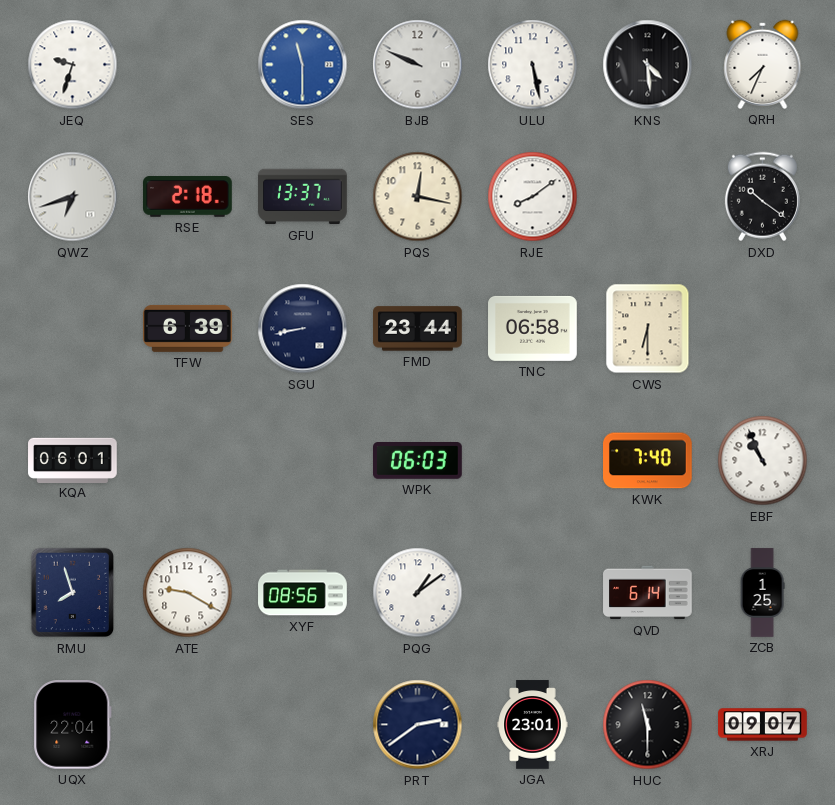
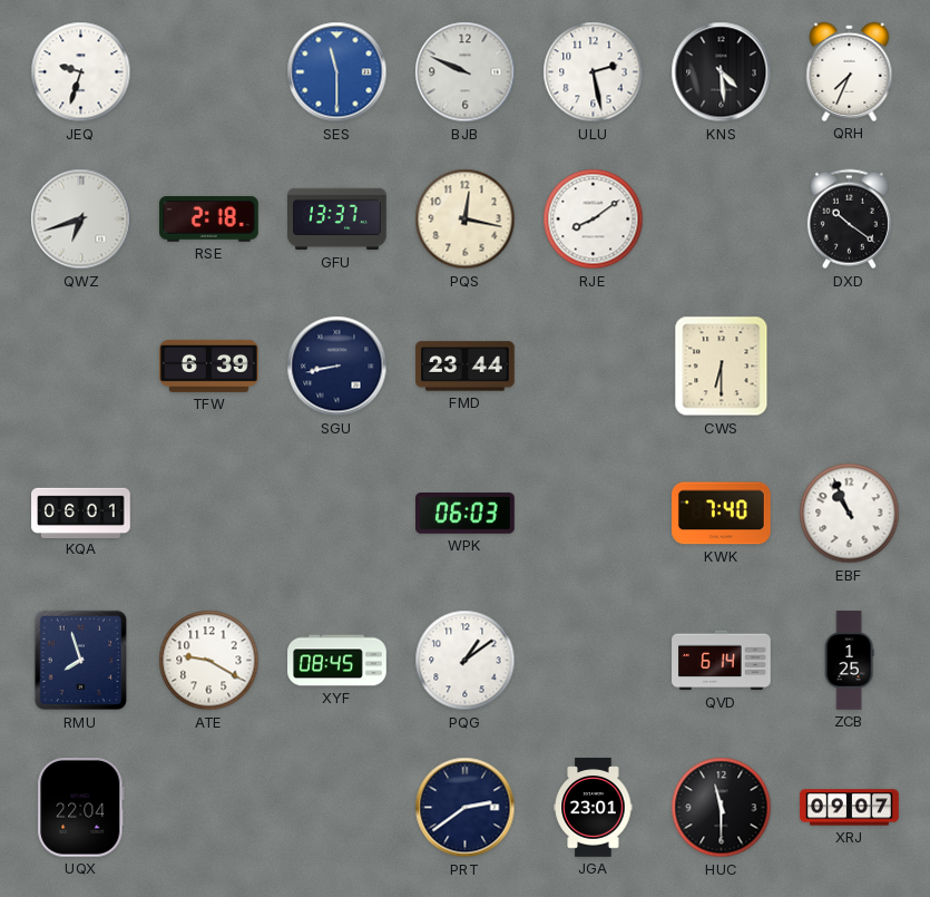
ULU: 5:28 -> 2:28 (594, 72)
TNC: 06:58 -> none (533, 328)
XYF: 08:56 -> 08:45 (337, 661)
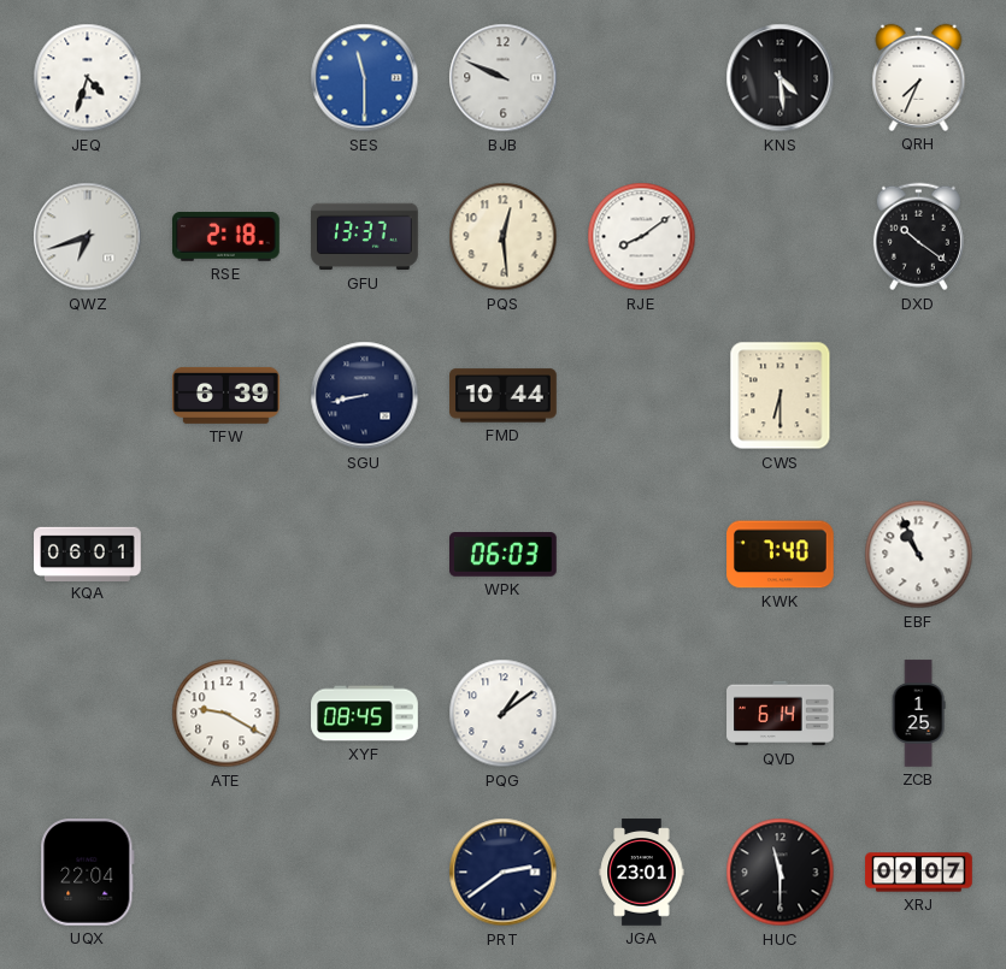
JEQ: 9:33 -> 4:33 (88, 78)
ULU: 2:28 -> none (594, 72)
PQS: 12:17 -> 12:29 (504, 237)
FMD: 23:44 -> 10:44 (504, 396)
RMU: 7:57 -> none (81, 661)
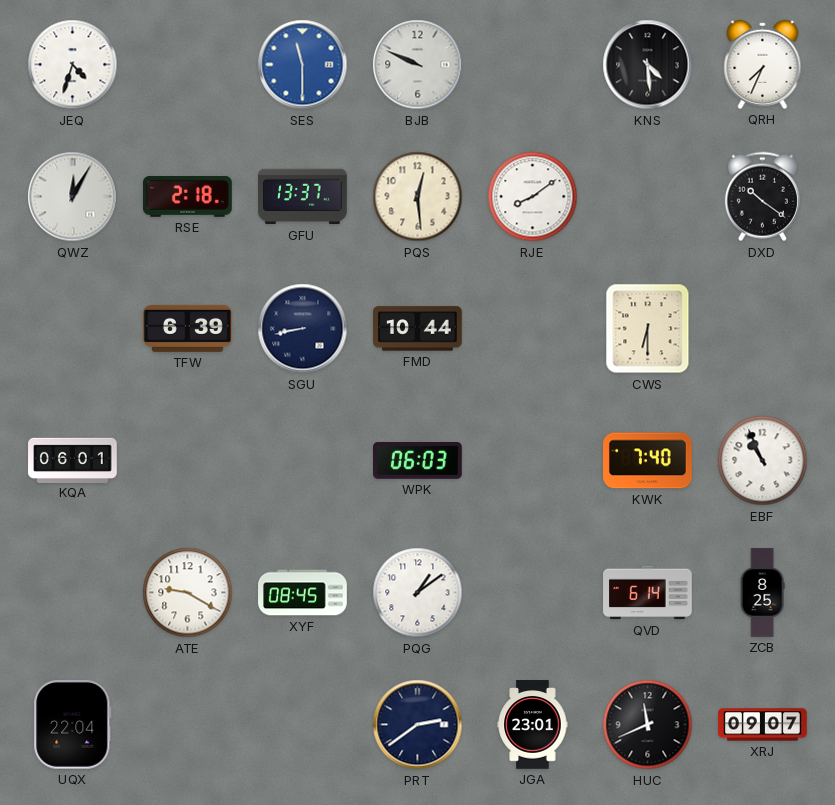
QWZ: 6:42 -> 12:05 (73, 197)
ZCB: 1:25 -> 8:25 (762, 593)
HUC: 11:30 -> 11:41 (648, 725)
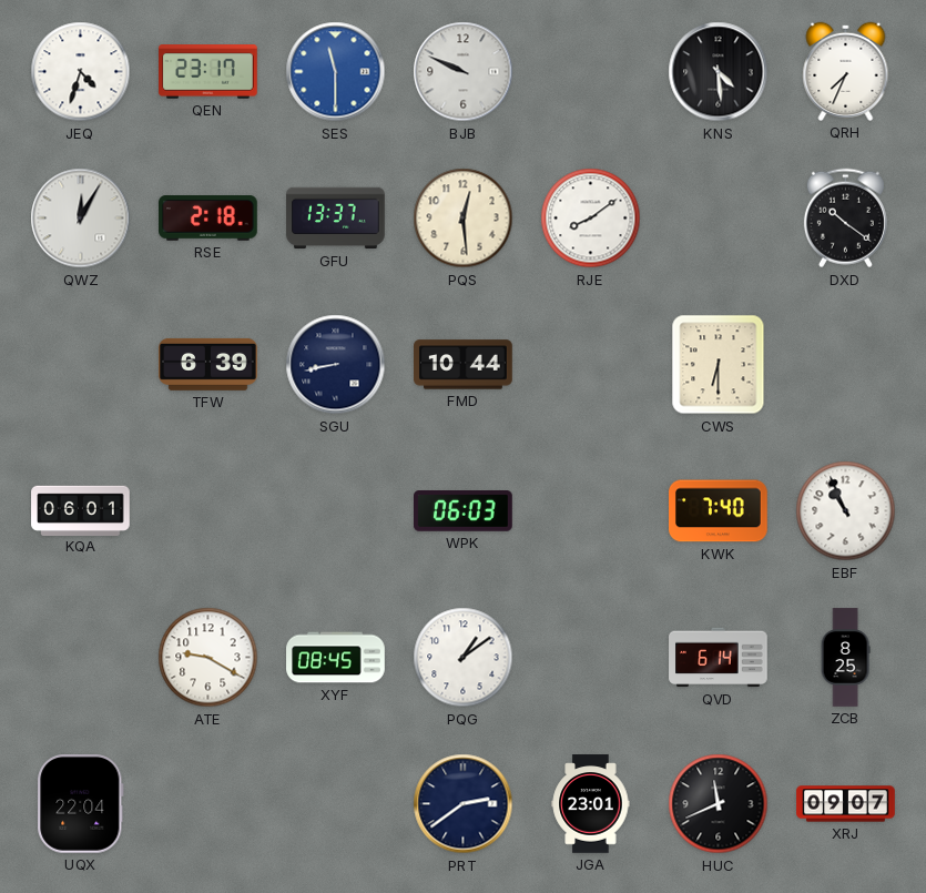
QEN: none -> 23:17 (208, 72)
